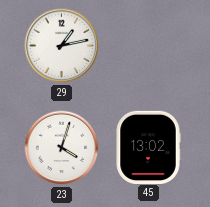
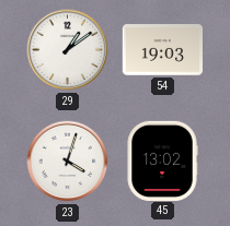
29: 1:13 -> 1:09 (68, 50)
54: none -> 19:03 (162, 50)
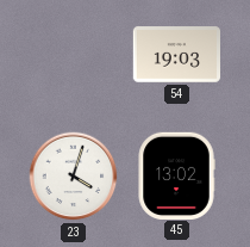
29: 1:09 -> none (68, 50)
